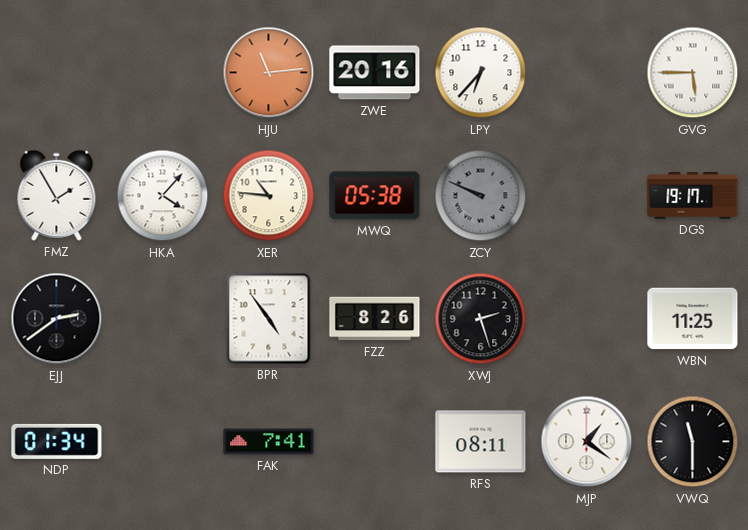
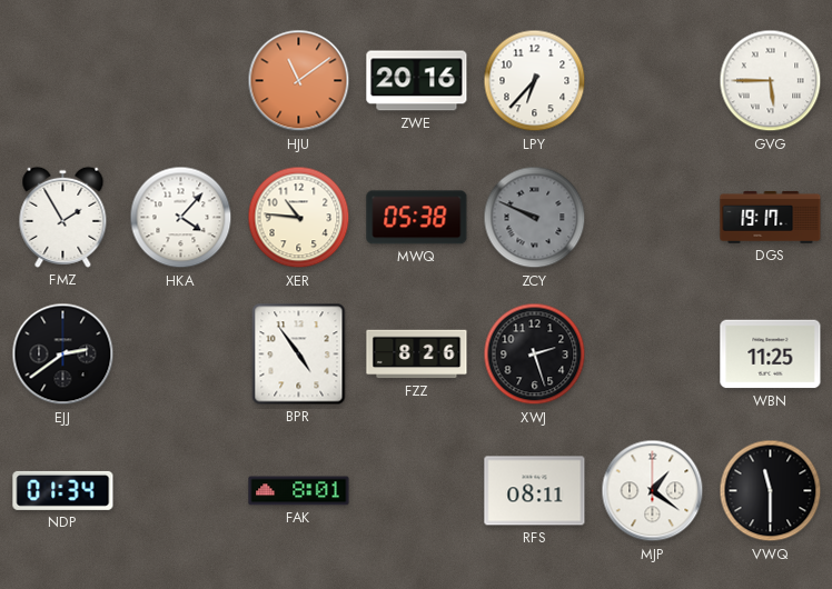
HJU: 11:14 -> 11:09 (299, 81)
FAK: 7:41 -> 8:01 (299, 491)
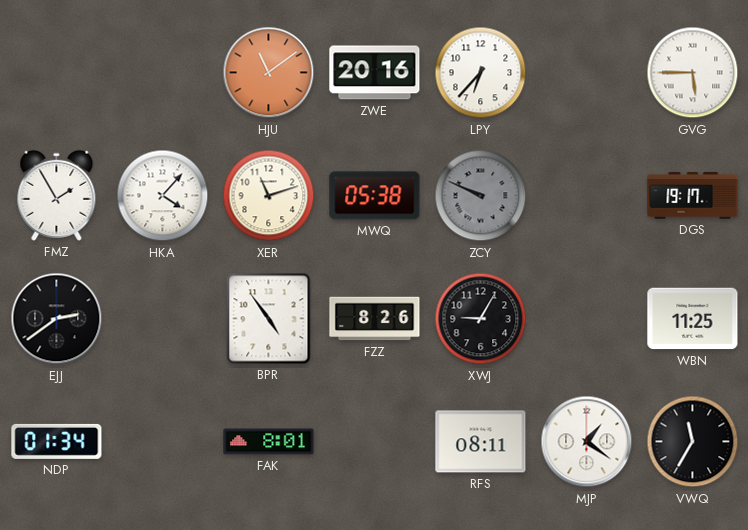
XER: 10:46 -> 11:12 (269, 196)
XWJ: 2:27 -> 9:05 (481, 319)
VWQ: 11:30 -> 11:35 (693, 442)
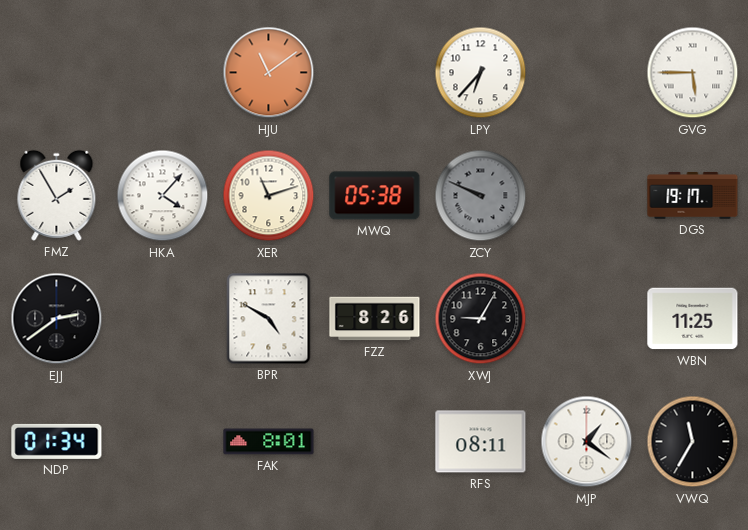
ZWE: 20:16 -> none (375, 73)
BPR: 4:54 -> 4:50 (269, 319)
